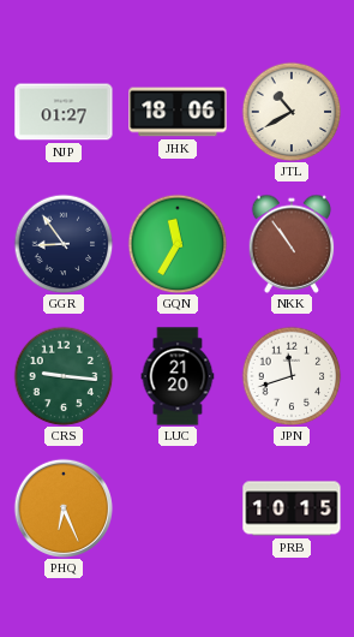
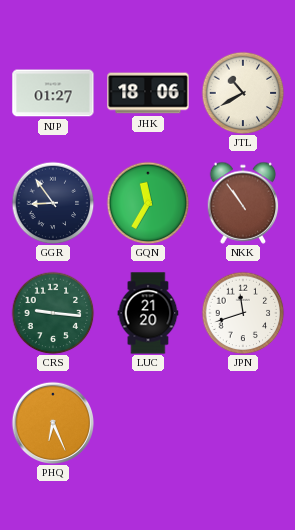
PRB: 10:15 -> none (292, 508)
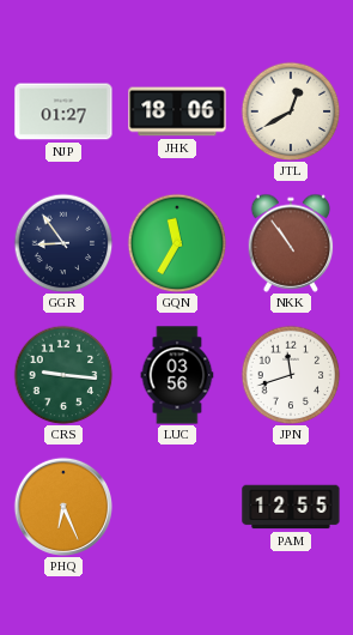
JTL: 10:40 -> 12:40 (291, 111)
LUC: 21:20 -> 03:56 (177, 375)
PAM: none -> 12:55 (291, 507)
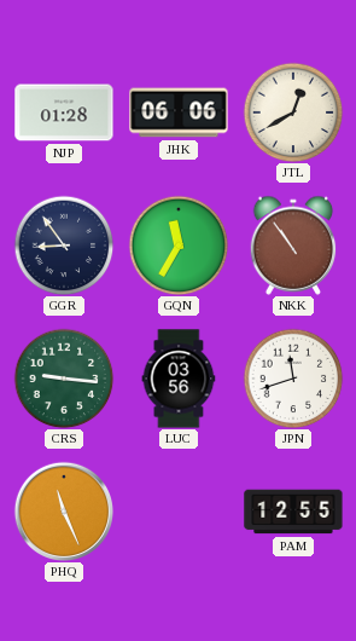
NJP: 01:27 -> 01:28 (64, 112)
JHK: 18:06 -> 06:06 (179, 112)
PHQ: 6:26 -> 11:26 (63, 510)
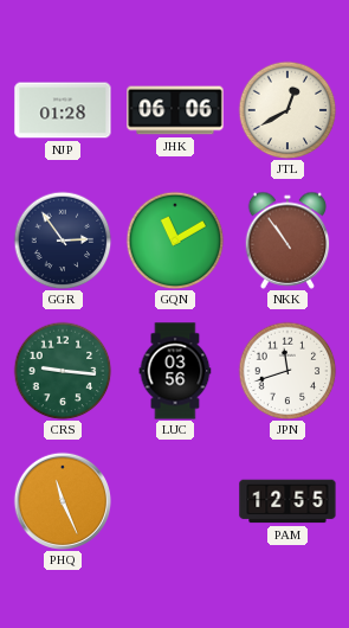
GGR: 8:54 -> 2:54 (63, 241)
GQN: 11:35 -> 11:10 (175, 241)
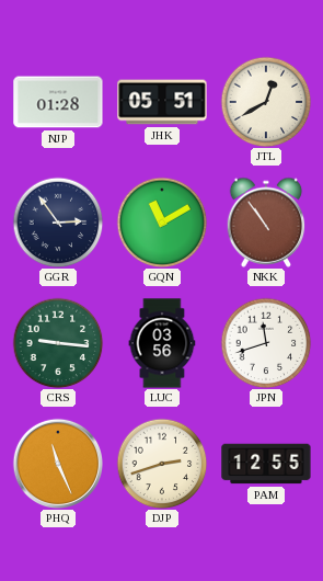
JHK: 06:06 -> 05:51 (162, 102)
DJP: none -> 2:42 (162, 464)
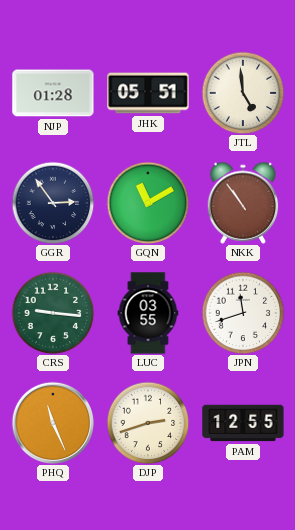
JTL: 12:40 -> 4:59 (243, 93)
LUC: 03:56 -> 03:55 (148, 313)
